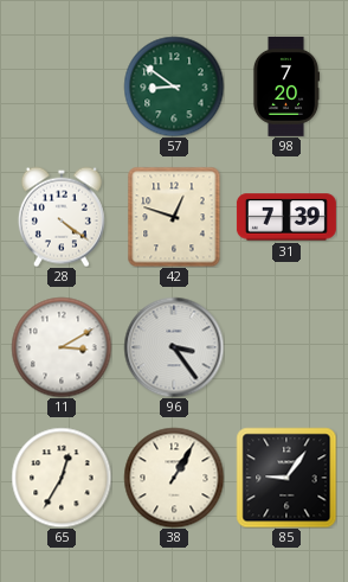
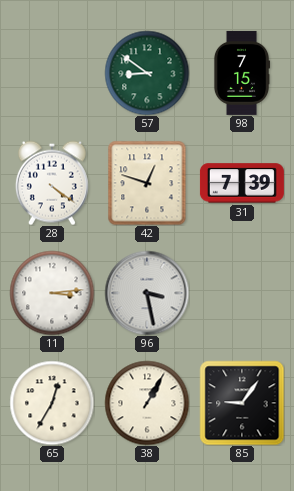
98: 7:20 -> 7:15 (242, 73)
11: 3:10 -> 3:14 (52, 293)
96: 3:24 -> 3:28 (147, 293)
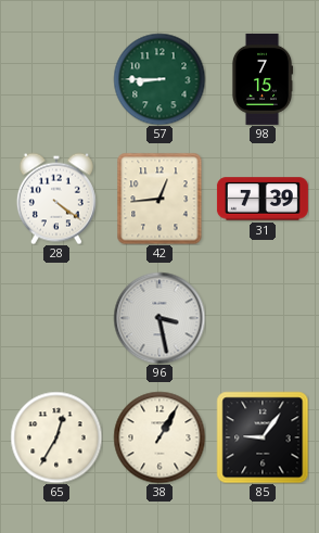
57: 8:51 -> 8:45 (159, 79)
42: 12:48 -> 12:44 (159, 199)
11: 3:14 -> none (52, 293)
